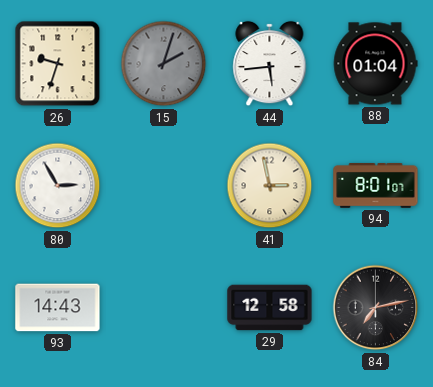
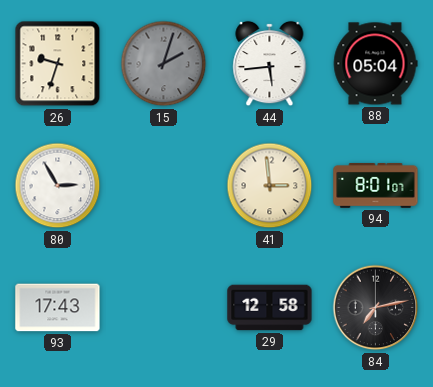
88: 01:04 -> 05:04 (375, 64)
41: 2:58 -> 2:59 (270, 186)
93: 14:43 -> 17:43 (58, 308)
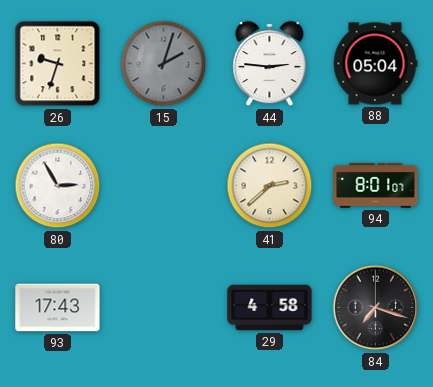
44: 5:44 -> 2:46 (270, 64)
41: 2:59 -> 2:38 (270, 186)
29: 12:58 -> 4:58 (270, 308)
84: 7:13 -> 7:18 (376, 308)
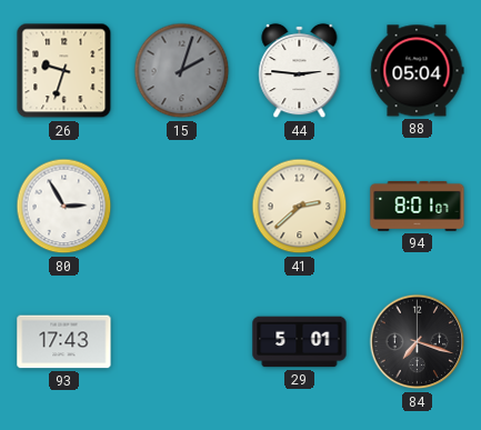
29: 4:58 -> 5:01 (300, 342)
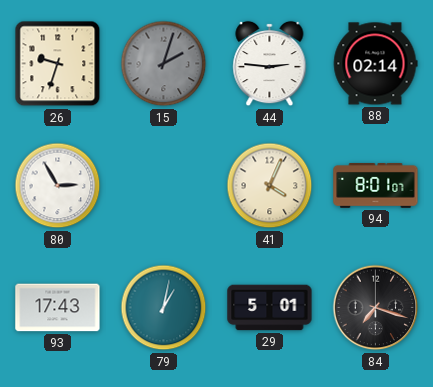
88: 05:04 -> 02:14 (375, 64)
41: 2:38 -> 4:04 (270, 186)
79: none -> 1:02 (164, 308)
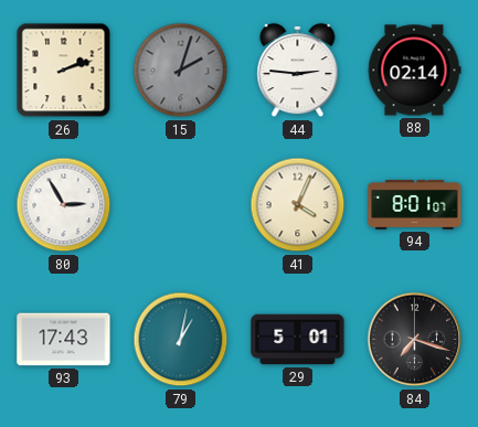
26: 9:33 -> 2:12 (64, 71)
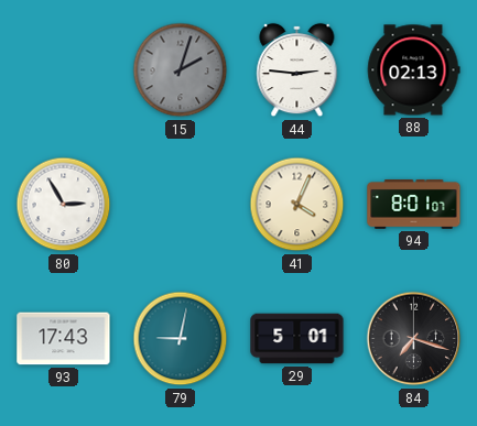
26: 2:12 -> none (64, 71)
88: 02:14 -> 02:13 (413, 70)
79: 1:02 -> 9:02 (181, 339)
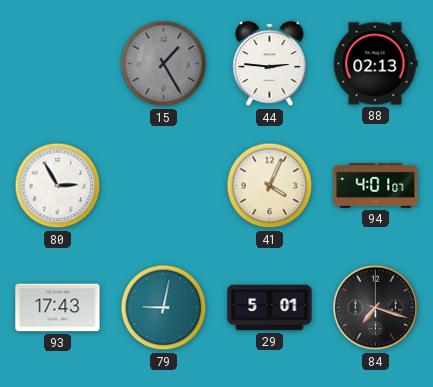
15: 2:03 -> 1:25 (164, 64)
94: 8:01 -> 4:01 (376, 185)
